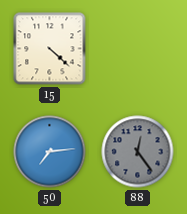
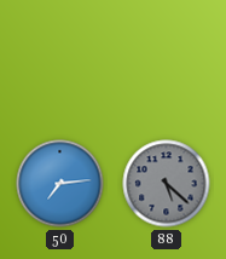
15: 4:22 -> none (50, 49)
88: 12:24 -> 5:22 (167, 184)
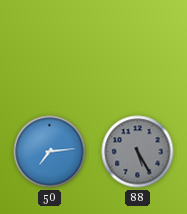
88: 5:22 -> 5:25 (138, 152)
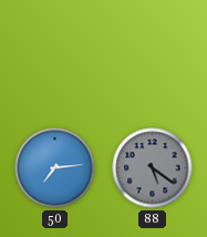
88: 5:25 -> 5:21 (153, 168)
